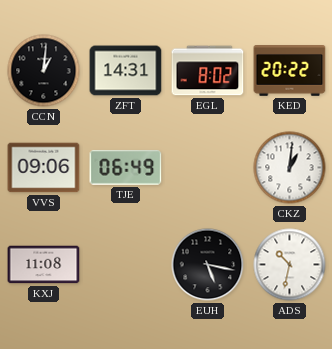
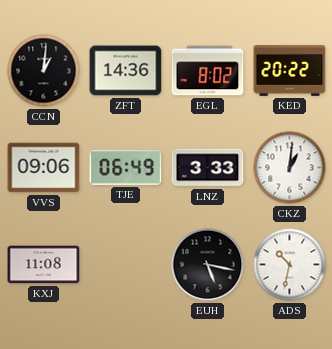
ZFT: 14:31 -> 14:36 (126, 71)
LNZ: none -> 3:33 (208, 168)
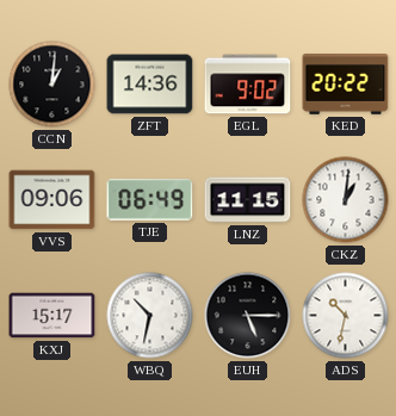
EGL: 8:02 -> 9:02 (248, 85)
LNZ: 3:33 -> 11:15 (248, 200)
KXJ: 11:08 -> 15:17 (52, 316)
WBQ: none -> 10:32 (150, 316)
EUH: 5:17 -> 5:15 (248, 316)
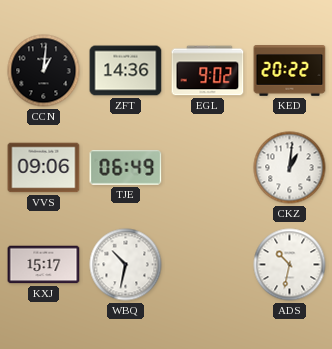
LNZ: 11:15 -> none (248, 200)
EUH: 5:15 -> none (248, 316)
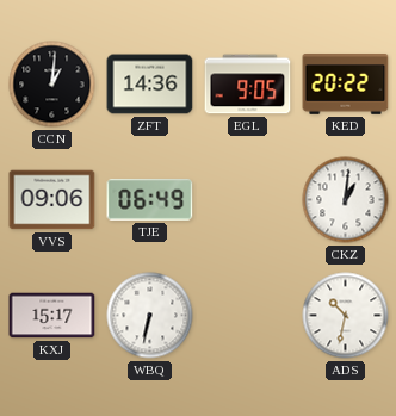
EGL: 9:02 -> 9:05 (248, 85)
WBQ: 10:32 -> 6:32 (150, 316)
